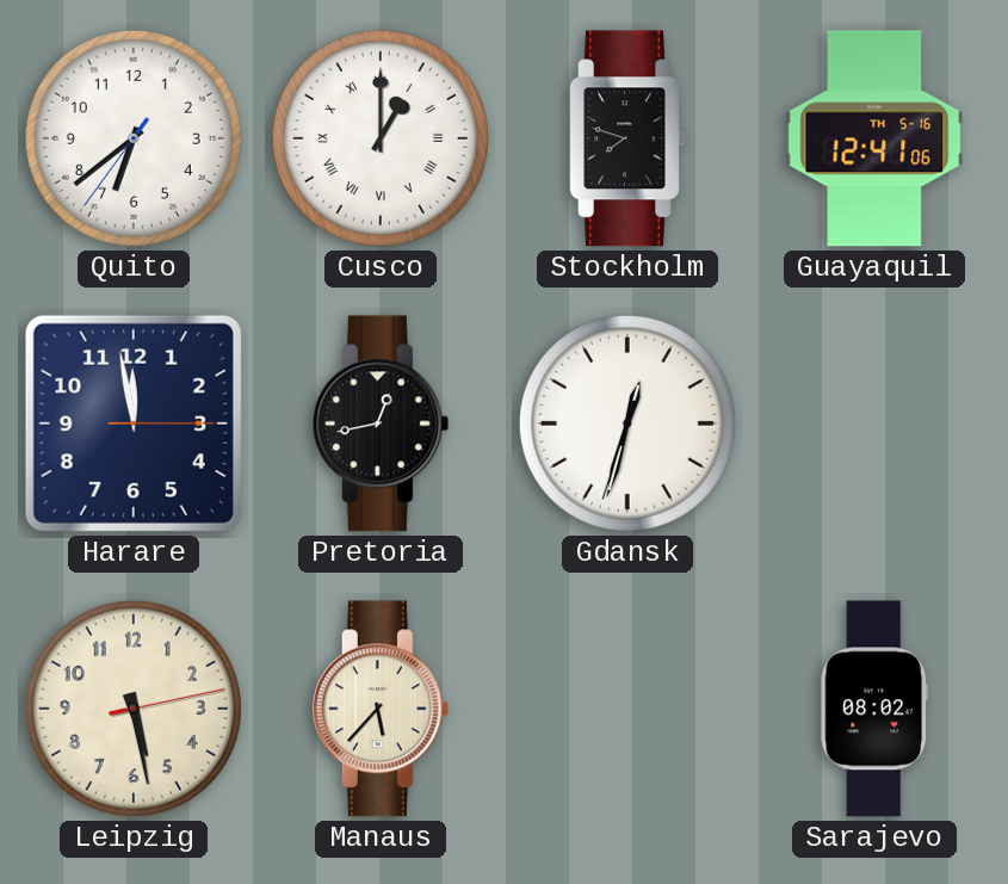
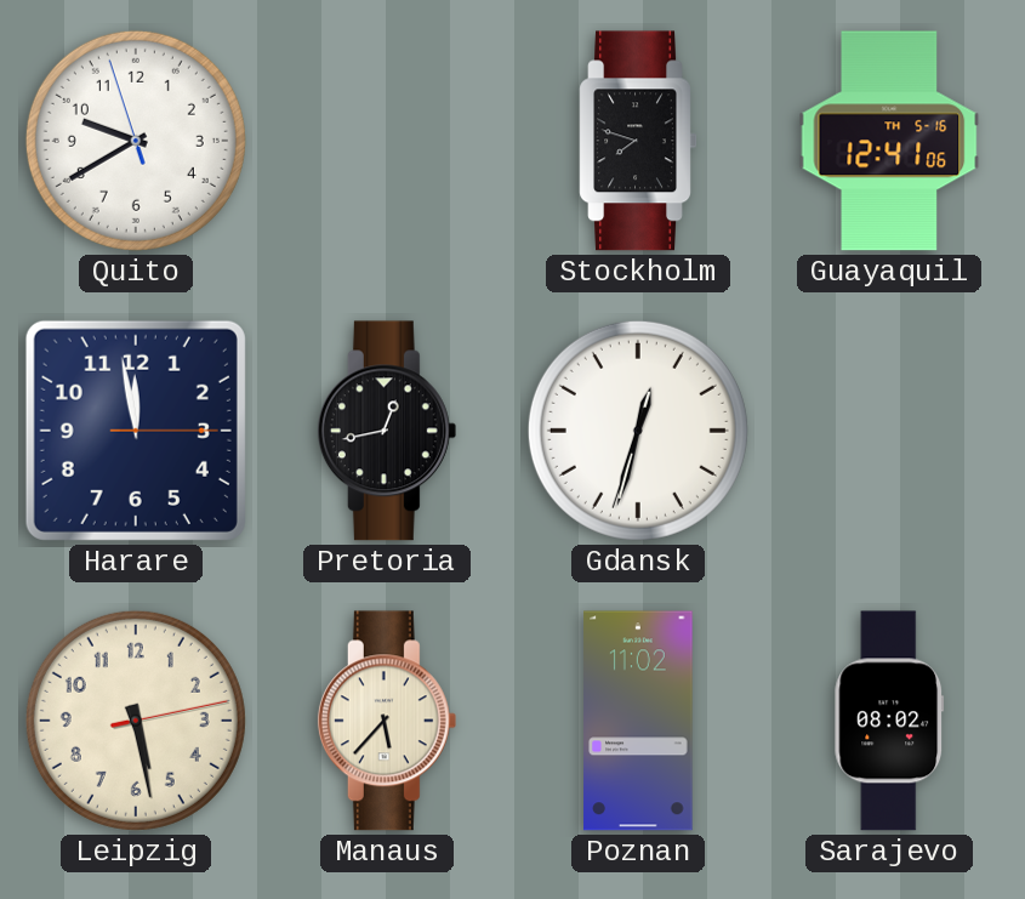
Quito: 6:38 -> 9:39 (136, 141)
Cusco: 1:00 -> none (381, 138)
Poznan: none -> 11:02 (638, 721)
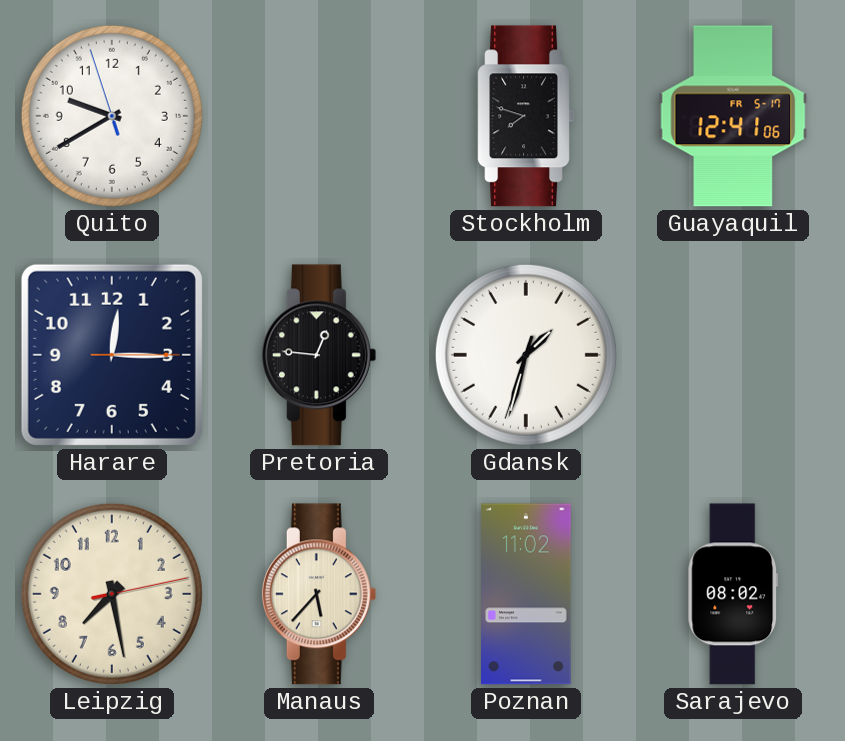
Guayaquil date: TH 5-16 -> FR 5-17 (733, 116)
Harare: 11:58 -> 12:15 (112, 355)
Pretoria: 12:43 -> 12:46 (319, 355)
Gdansk: 12:32 -> 1:32 (526, 355)
Leipzig: 5:28 -> 7:28 (112, 594)
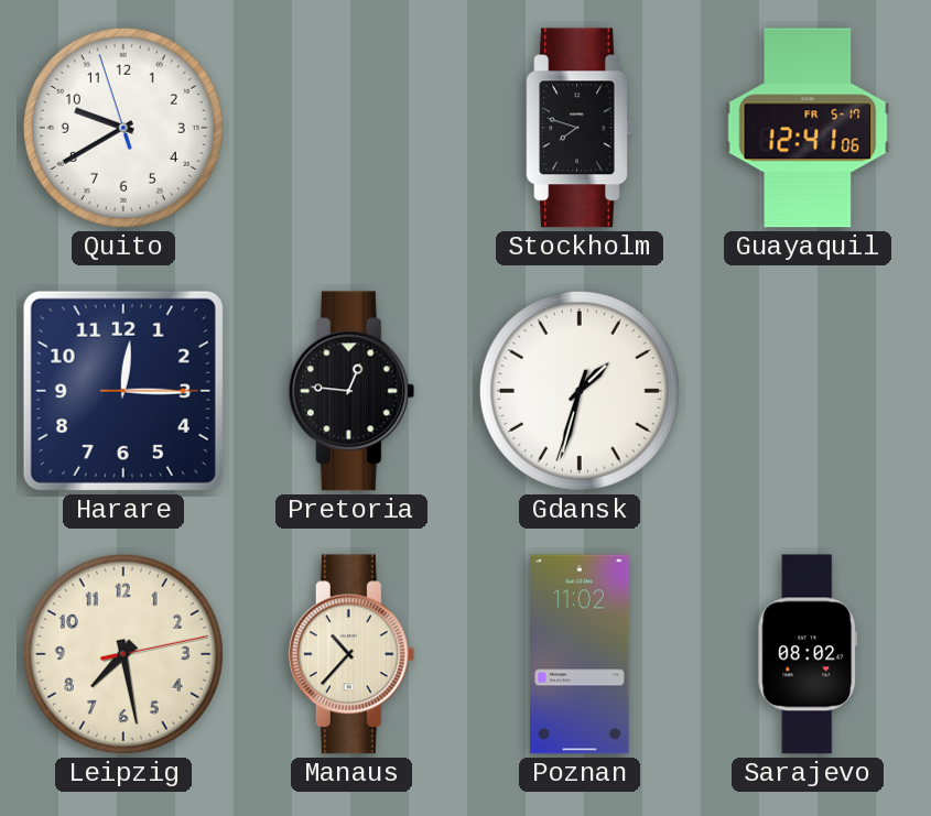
Manaus: 5:37 -> 10:37 (351, 654)
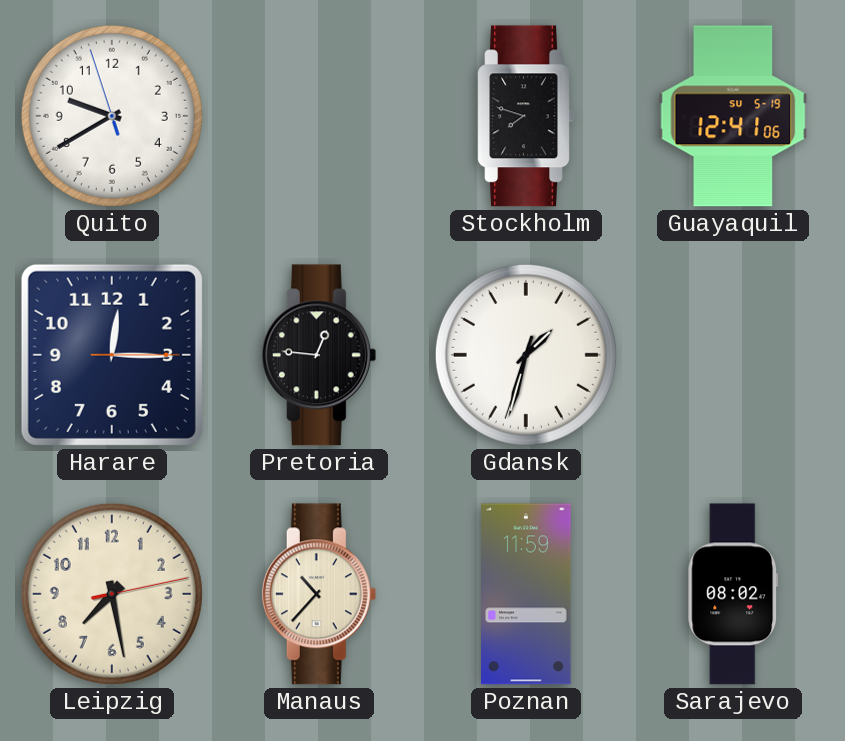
Guayaquil date: FR 5-17 -> SU 5-19 (733, 116)
Poznan: 11:02 -> 11:59 (526, 594)
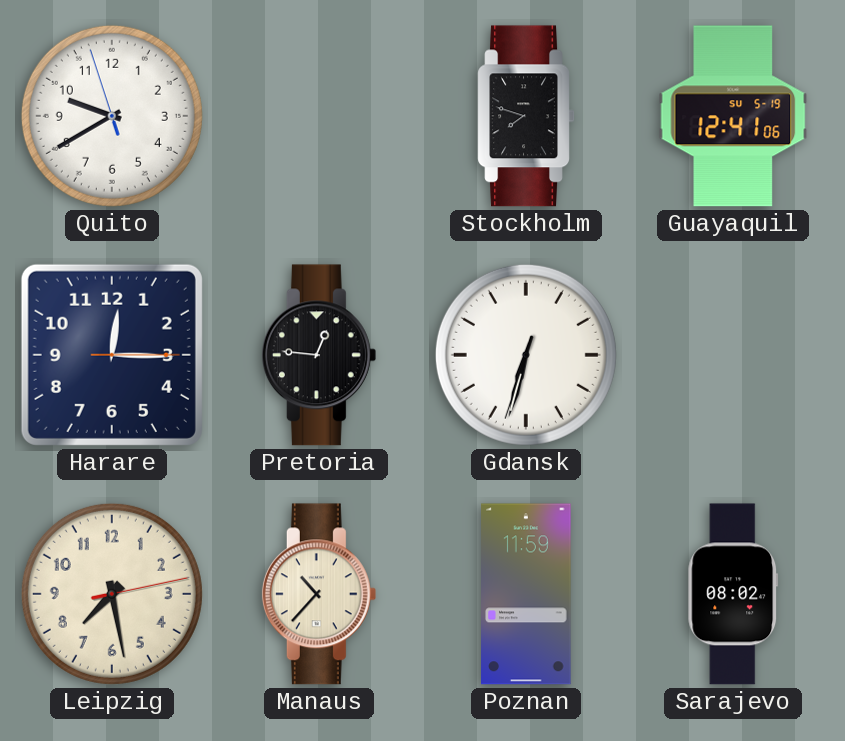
Gdansk: 1:32 -> 6:32 (526, 355)
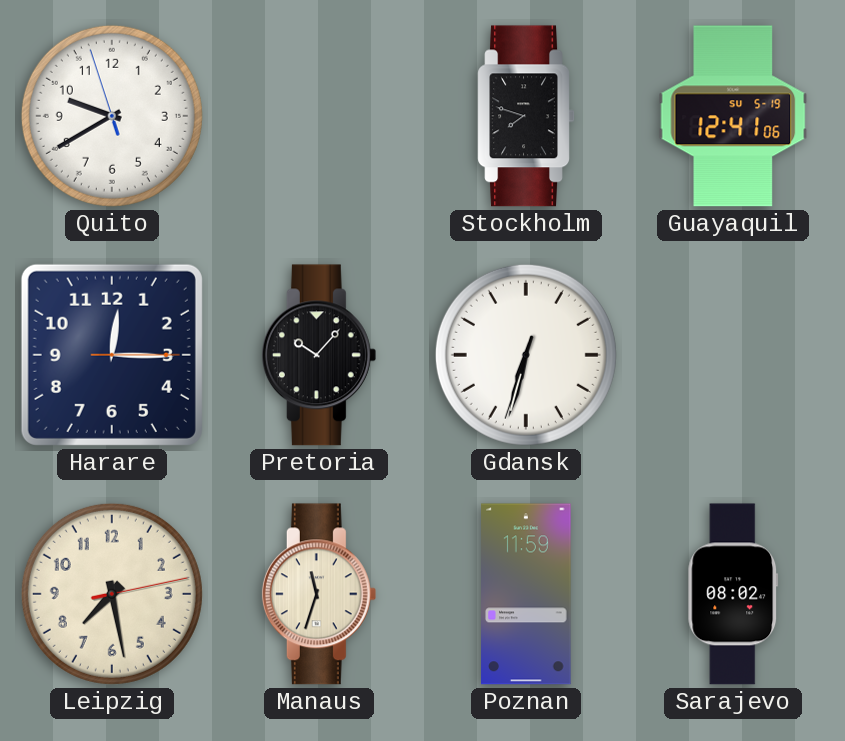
Pretoria: 12:46 -> 10:07 (319, 355)
Manaus: 10:37 -> 11:33 (319, 594)
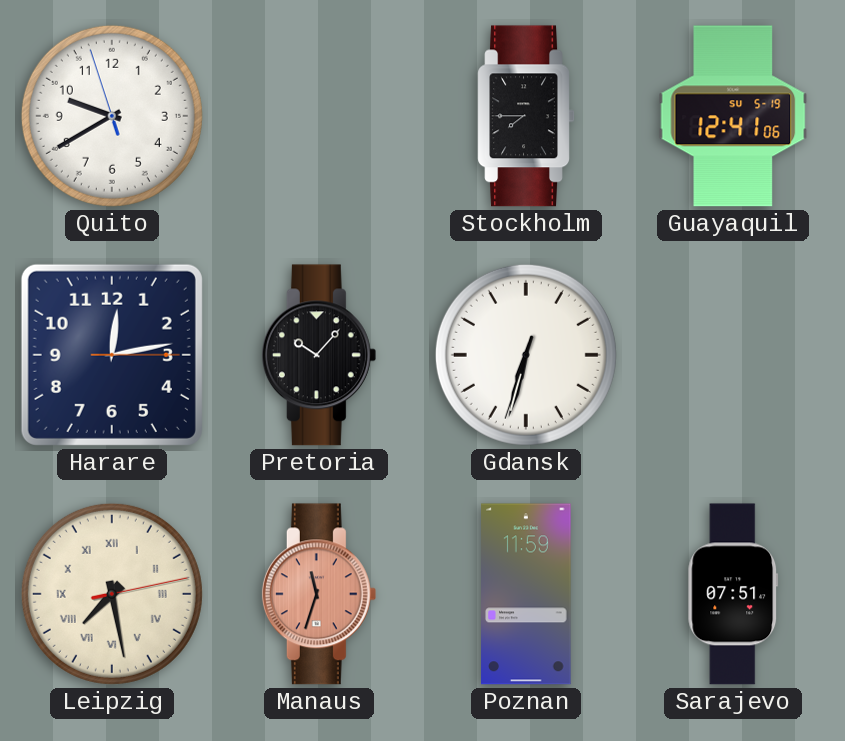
Stockholm: 7:48 -> 7:45 (526, 116)
Harare: 12:15 -> 12:13 (112, 355)
Leipzig numerals: Arabic -> Roman (112, 594)
Manaus dial: cream -> salmon (319, 594)
Sarajevo: 08:02 -> 07:51 (733, 594)
